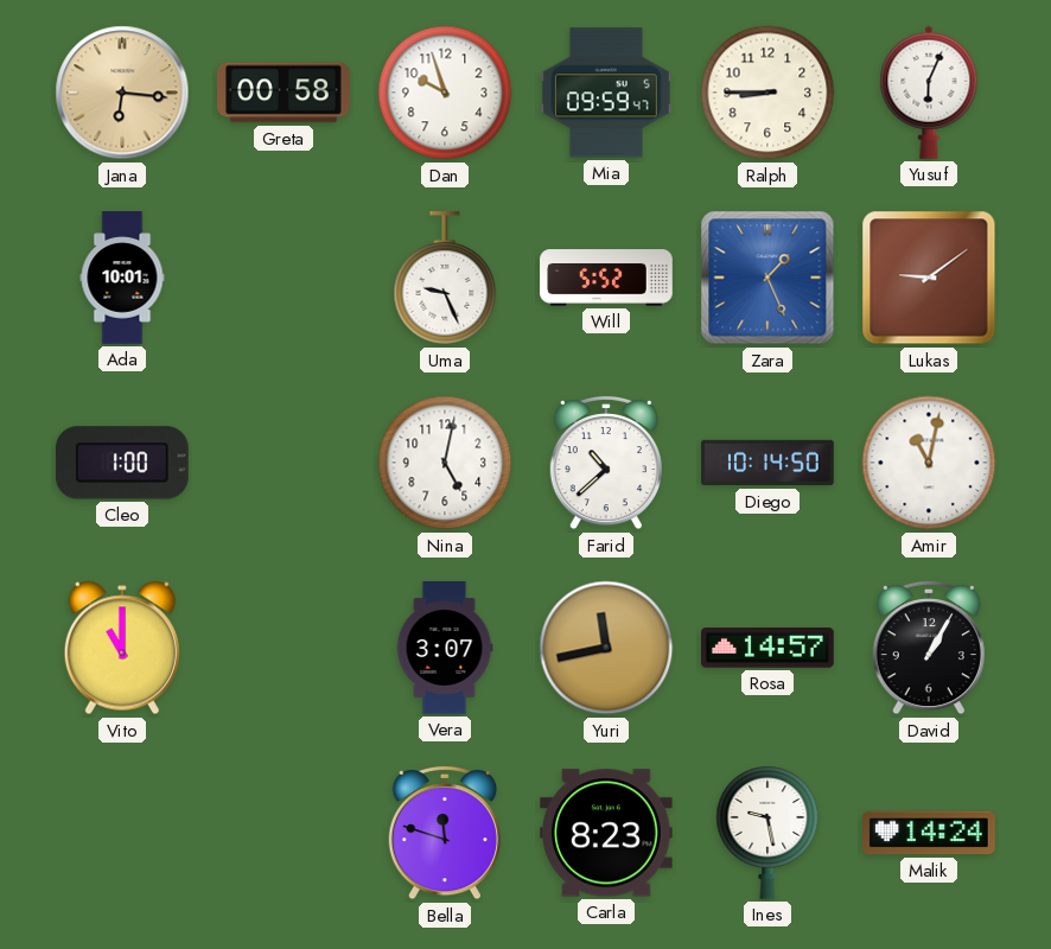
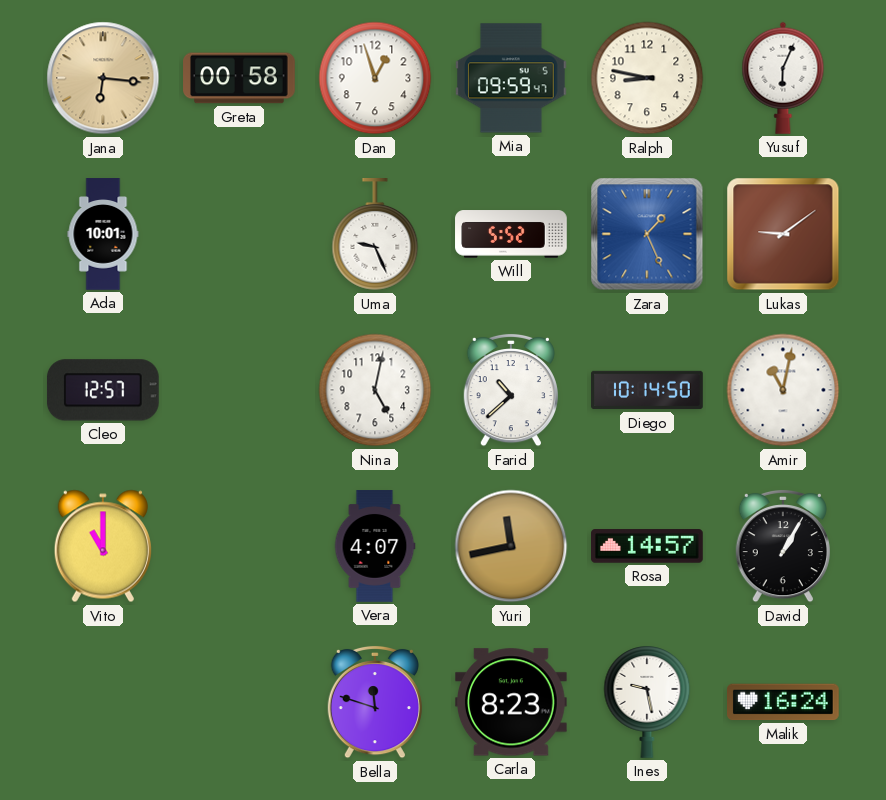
Dan: 9:57 -> 12:57 (375, 78)
Ralph: 8:45 -> 8:47 (647, 78)
Cleo: 1:00 -> 12:57 (103, 390)
Vera: 3:07 -> 4:07 (375, 546)
Malik: 14:24 -> 16:24 (784, 702)
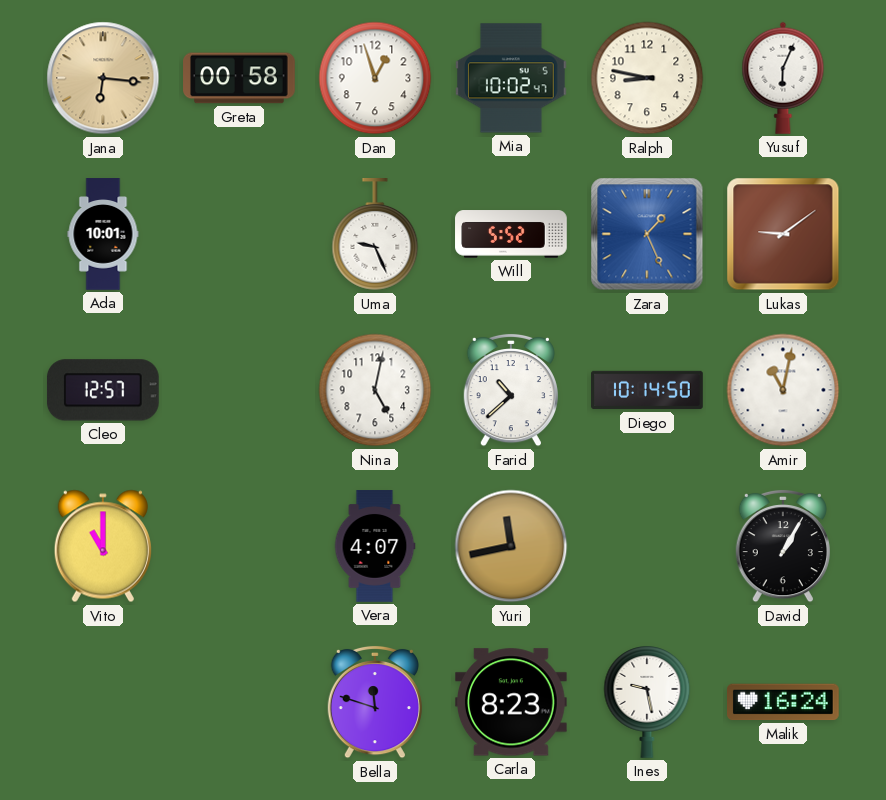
Mia: 09:59 -> 10:02 (512, 78)
Rosa: 14:57 -> none (648, 546)
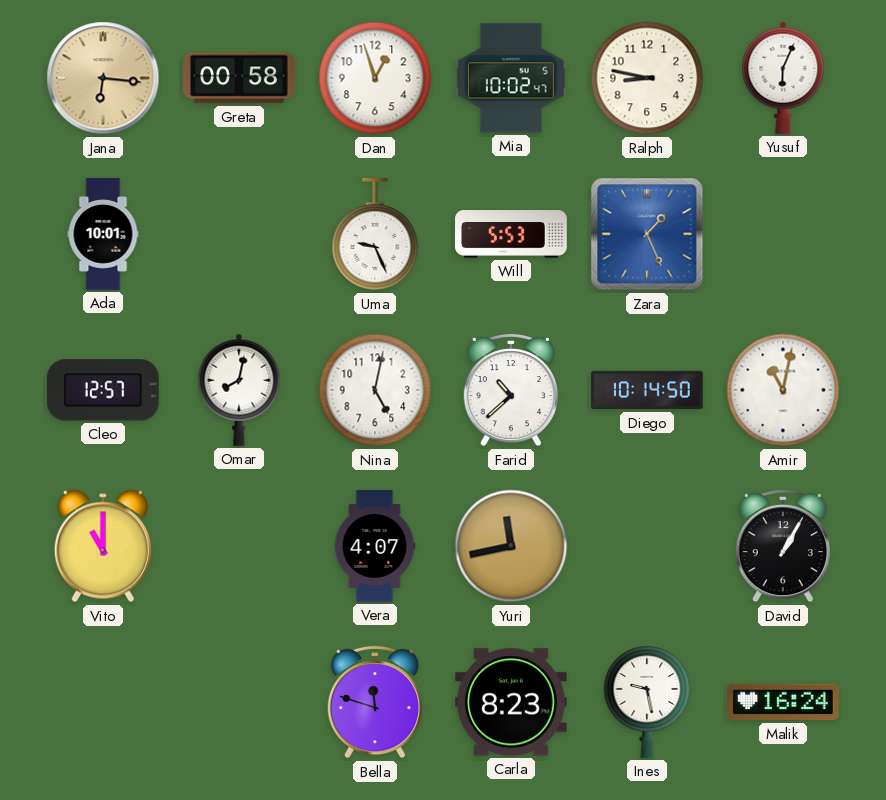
Will: 5:52 -> 5:53 (511, 234)
Lukas: 9:09 -> none (783, 234)
Omar: none -> 8:02 (239, 390)
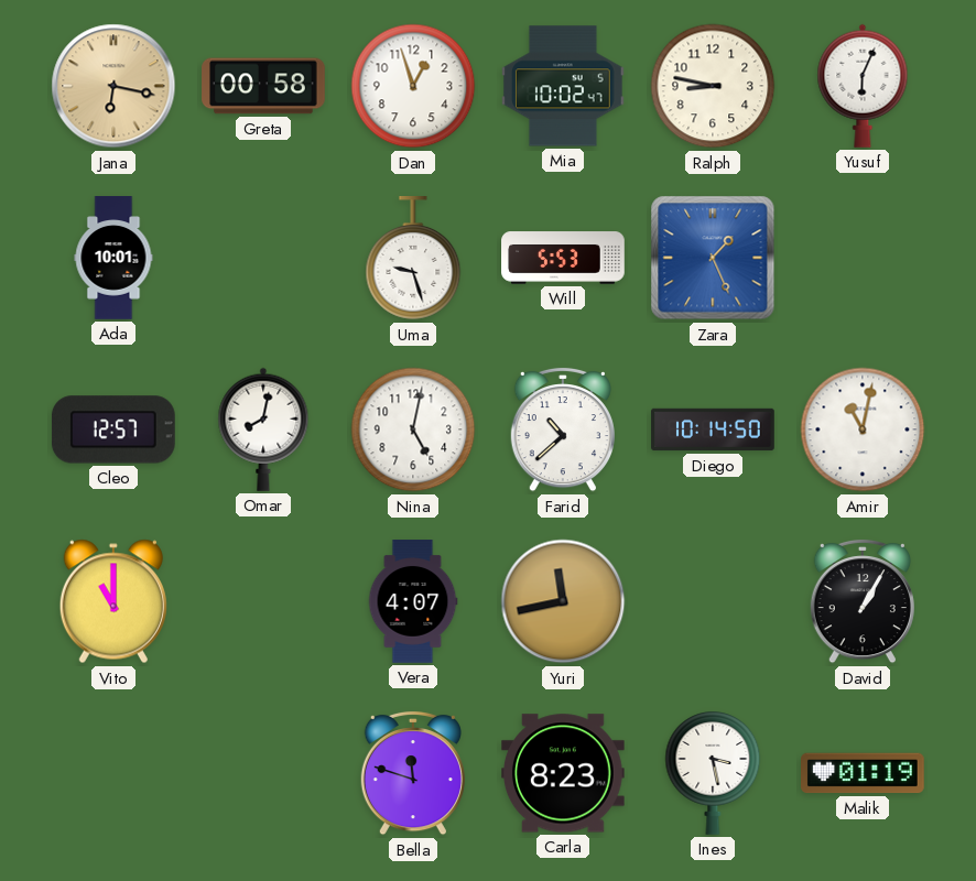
Jana: 6:16 -> 6:17 (113, 86)
Uma: 9:26 -> 9:27 (413, 259)
Ines: 9:28 -> 3:28 (713, 773)
Malik: 16:24 -> 01:19 (864, 773)
